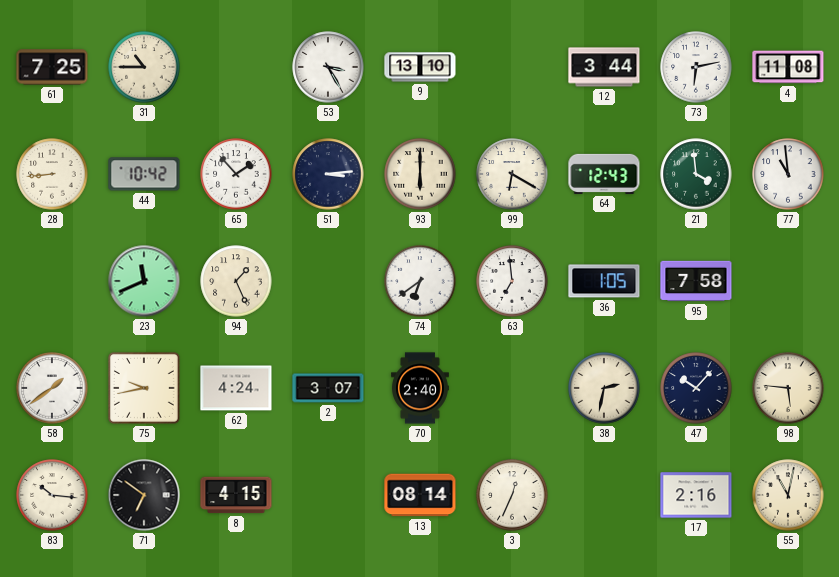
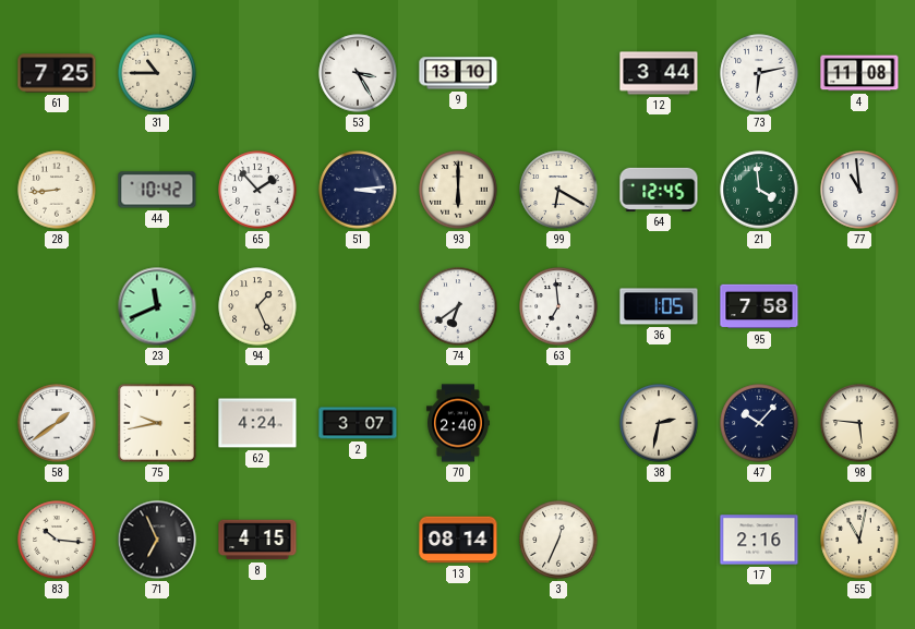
64: 12:43 -> 12:45 (659, 190)
71: 6:51 -> 6:56 (157, 540)
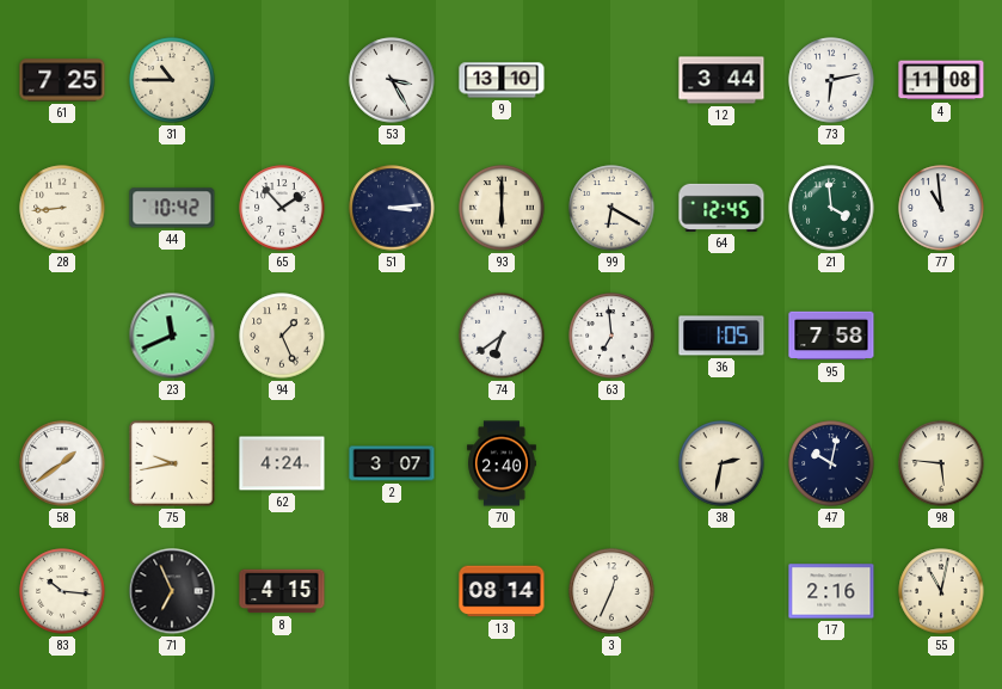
47: 10:07 -> 10:02 (831, 463)
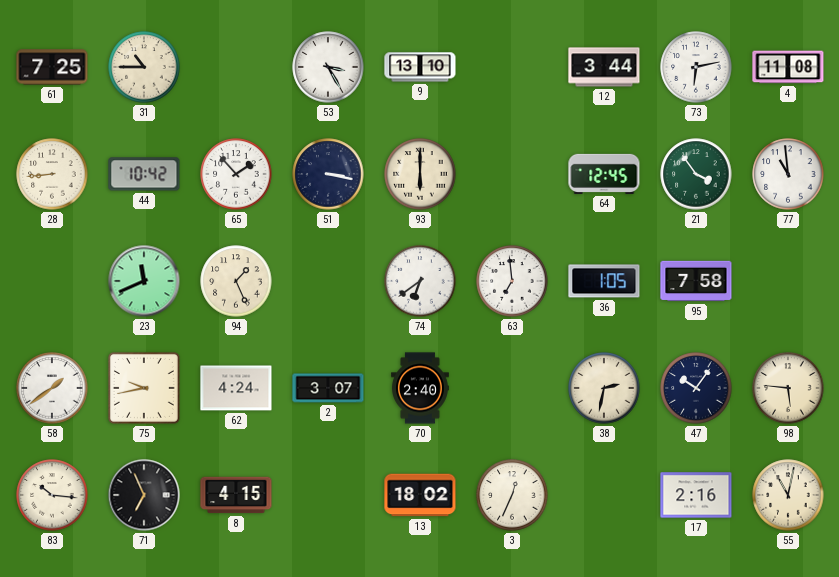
51: 3:14 -> 3:17 (328, 174)
99: 6:20 -> none (611, 208)
21: 3:59 -> 3:54 (696, 174)
47: 10:02 -> 10:06 (696, 388)
13: 08:14 -> 18:02 (420, 495)
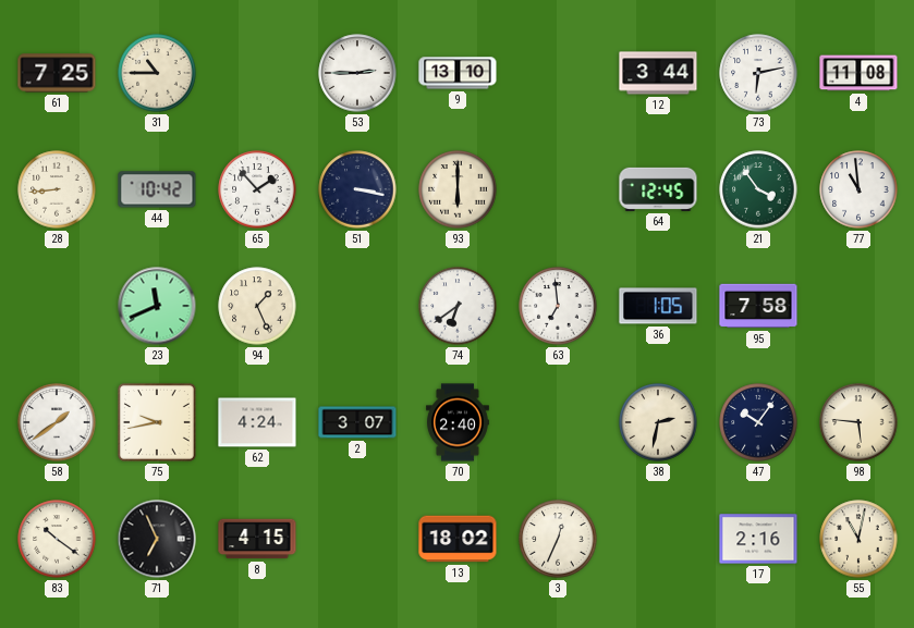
53: 3:25 -> 2:45 (357, 73)
83: 10:16 -> 10:21 (57, 539)
